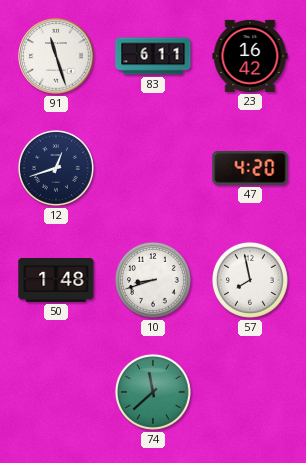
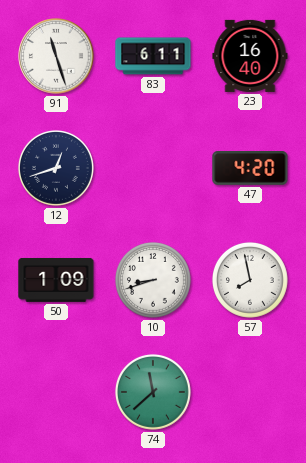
23: 16:42 -> 16:40 (250, 56)
50: 1:48 -> 1:09 (56, 280)
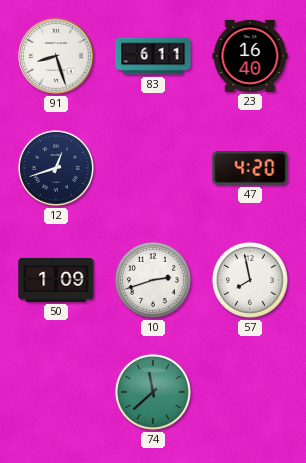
91: 11:27 -> 8:27 (56, 56)
10: 8:42 -> 2:42 (153, 280)
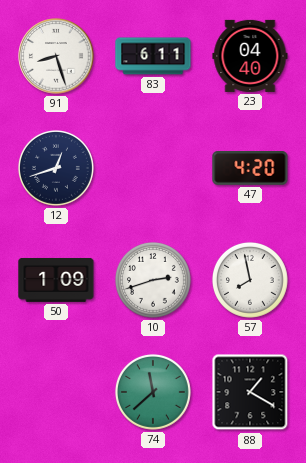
23: 16:40 -> 04:40 (250, 56)
88: none -> 1:20 (250, 392)
